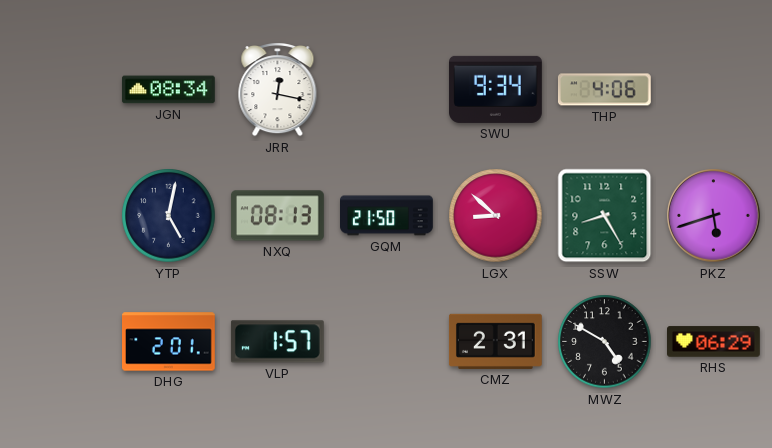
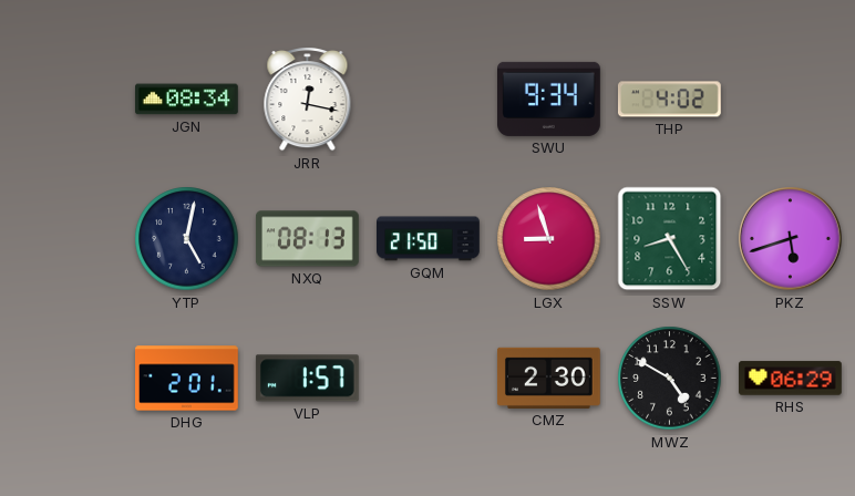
THP: 4:06 -> 4:02 (669, 100)
LGX: 8:52 -> 8:57 (549, 239)
CMZ: 2:31 -> 2:30 (548, 378)
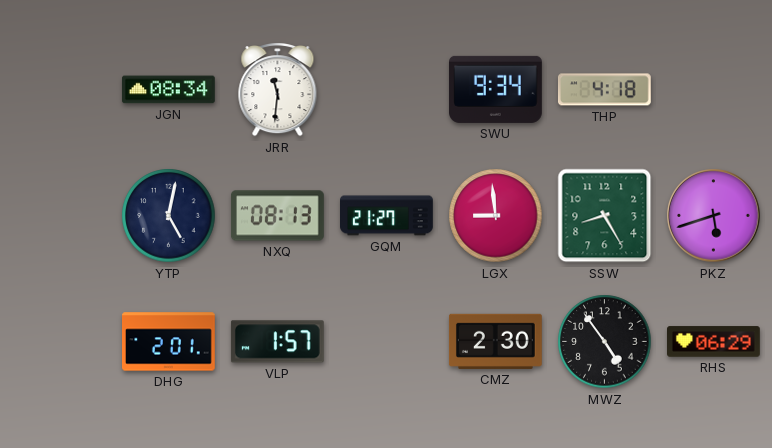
JRR: 12:17 -> 11:31 (278, 90)
THP: 4:02 -> 4:18 (604, 90)
GQM: 21:50 -> 21:27 (387, 216)
LGX: 8:57 -> 8:59 (496, 216)
MWZ: 4:50 -> 4:54 (605, 342)
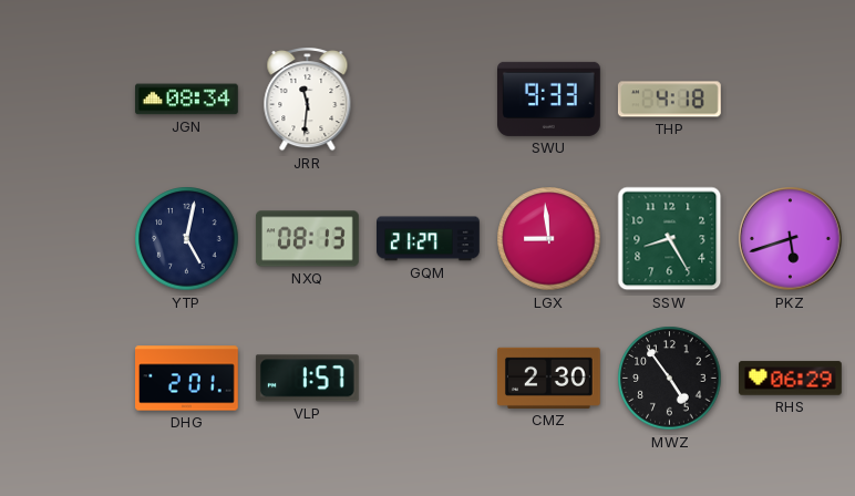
SWU: 9:34 -> 9:33 (549, 99)
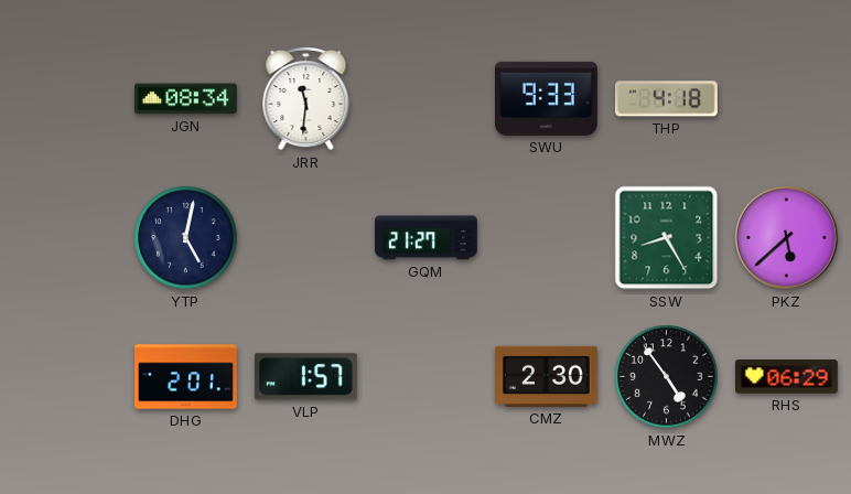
NXQ: 08:13 -> none (308, 239)
LGX: 8:59 -> none (549, 239)
PKZ: 5:42 -> 5:38 (787, 238)
